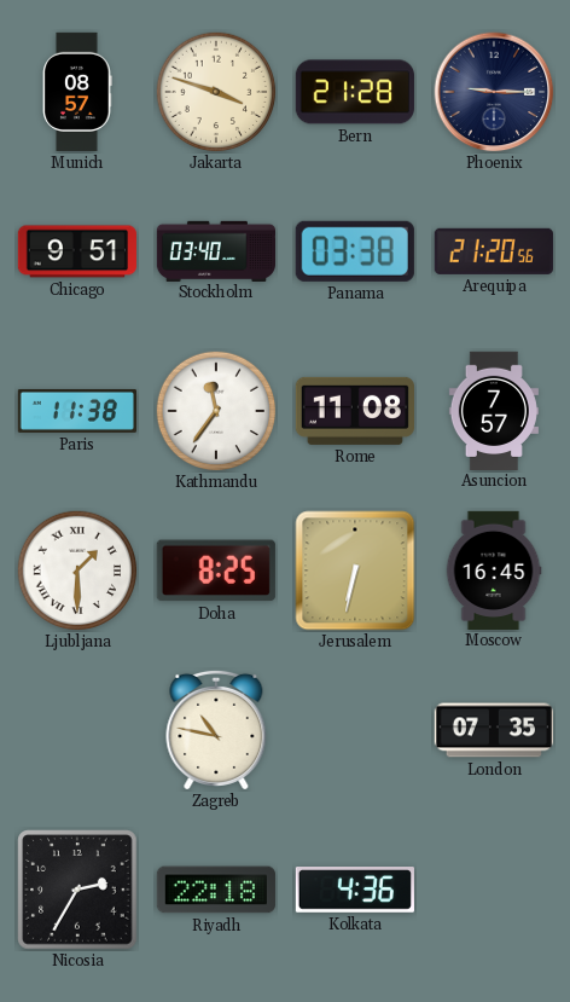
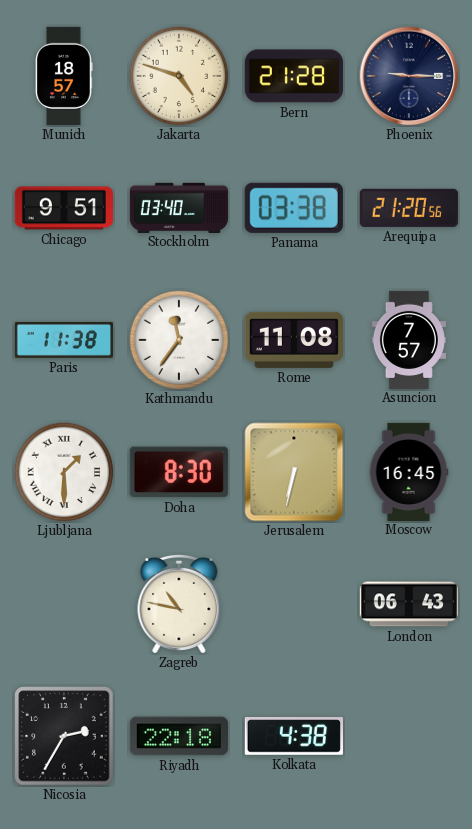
Munich: 08:57 -> 18:57 (64, 76)
Jakarta: 3:48 -> 4:48 (179, 76)
Doha: 8:25 -> 8:30 (179, 472)
London: 07:35 -> 06:43 (408, 604)
Kolkata: 4:36 -> 4:38 (294, 736)
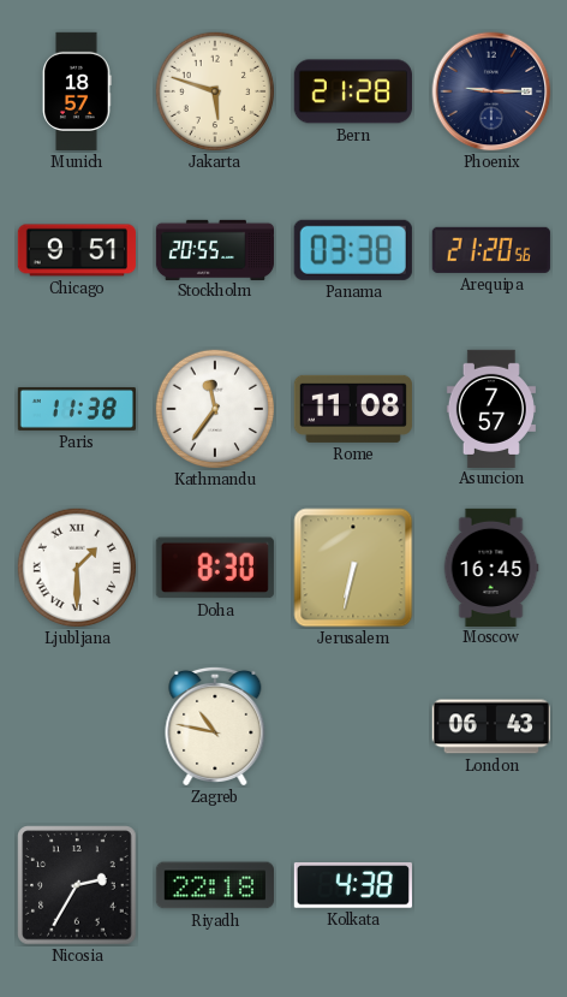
Jakarta: 4:48 -> 5:48 (215, 91)
Stockholm: 03:40 -> 20:55 (214, 249)
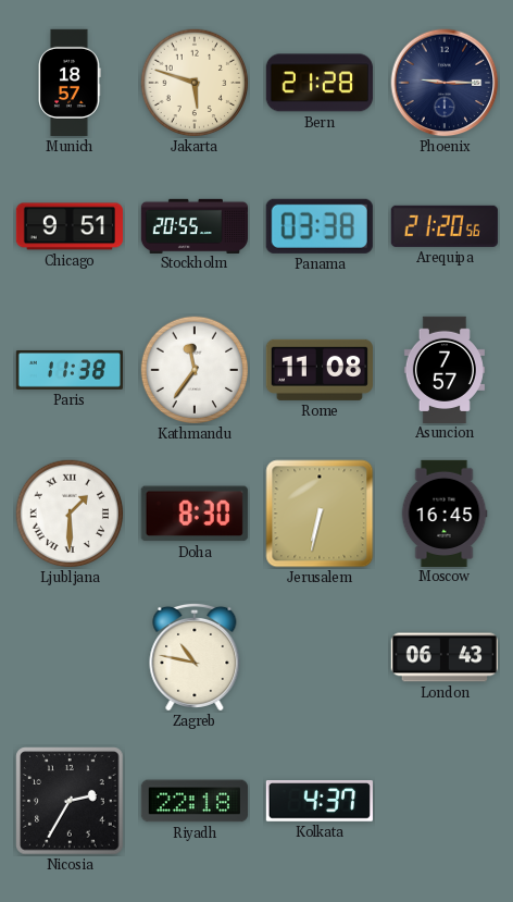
Kolkata: 4:38 -> 4:37 (320, 801)
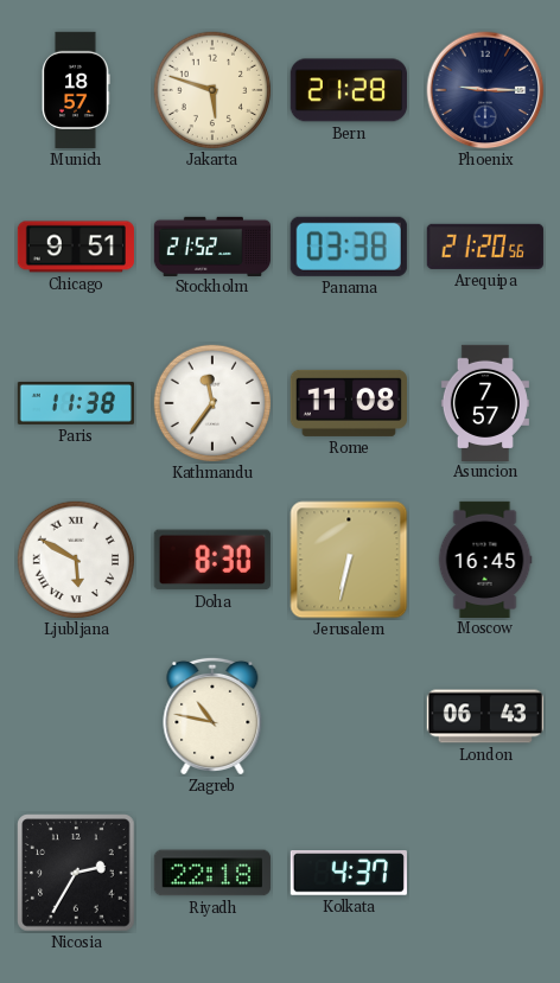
Stockholm: 20:55 -> 21:52 (211, 245)
Ljubljana: 1:30 -> 5:50 (76, 560)
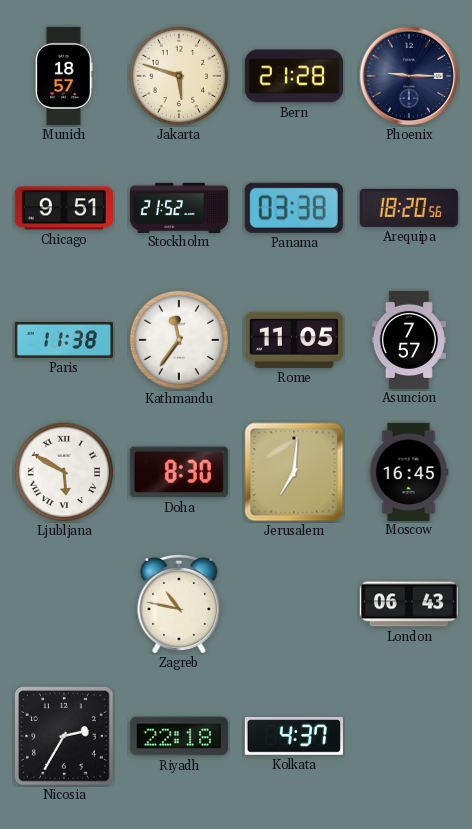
Arequipa: 21:20 -> 18:20 (409, 208)
Rome: 11:08 -> 11:05 (294, 340)
Jerusalem: 6:32 -> 7:01 (294, 472)
